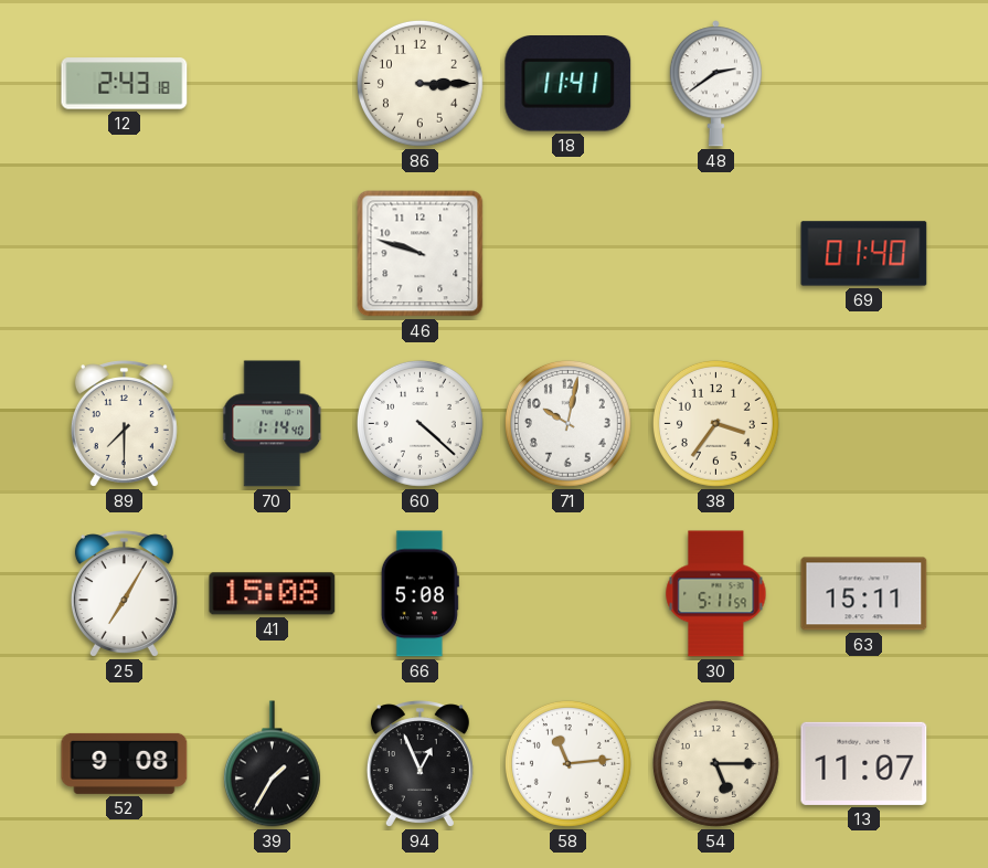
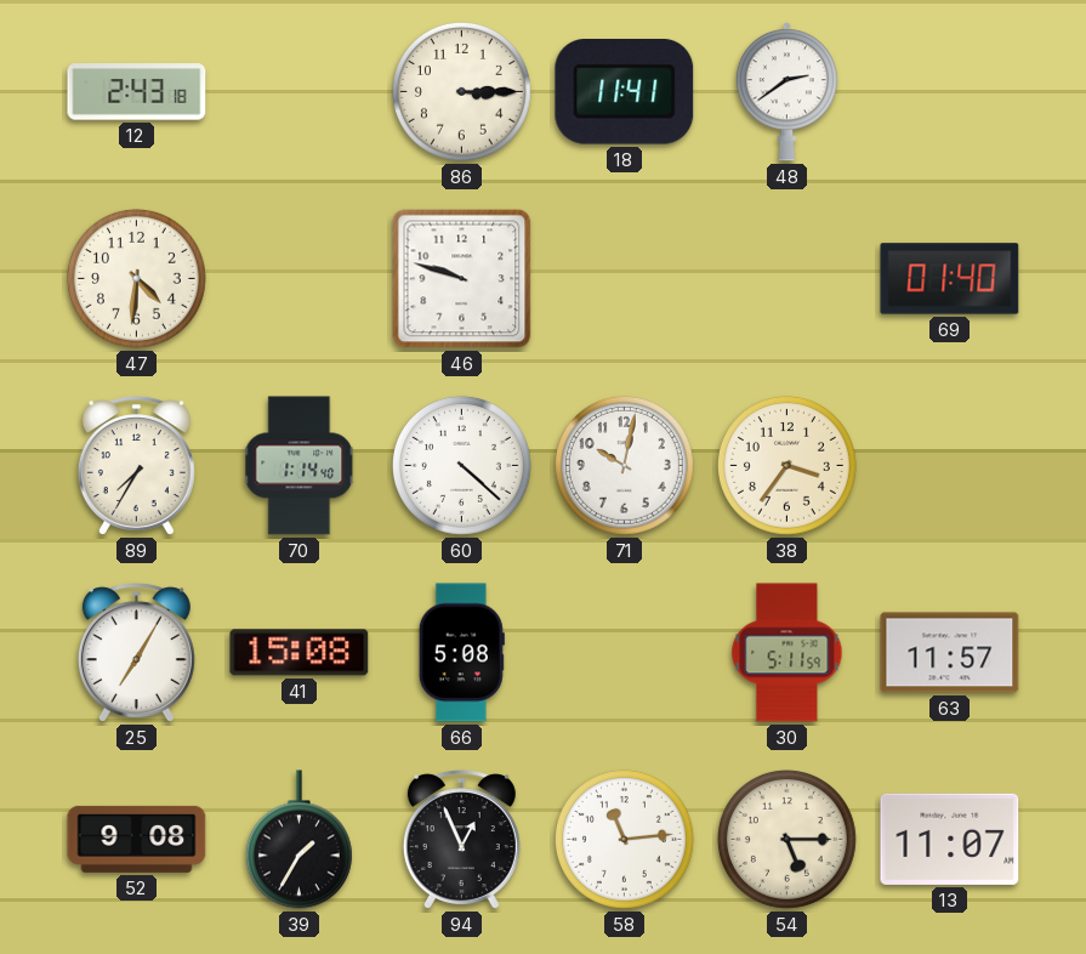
47: none -> 4:31 (136, 278)
89: 7:30 -> 7:35 (136, 466)
63: 15:11 -> 11:57 (950, 653)
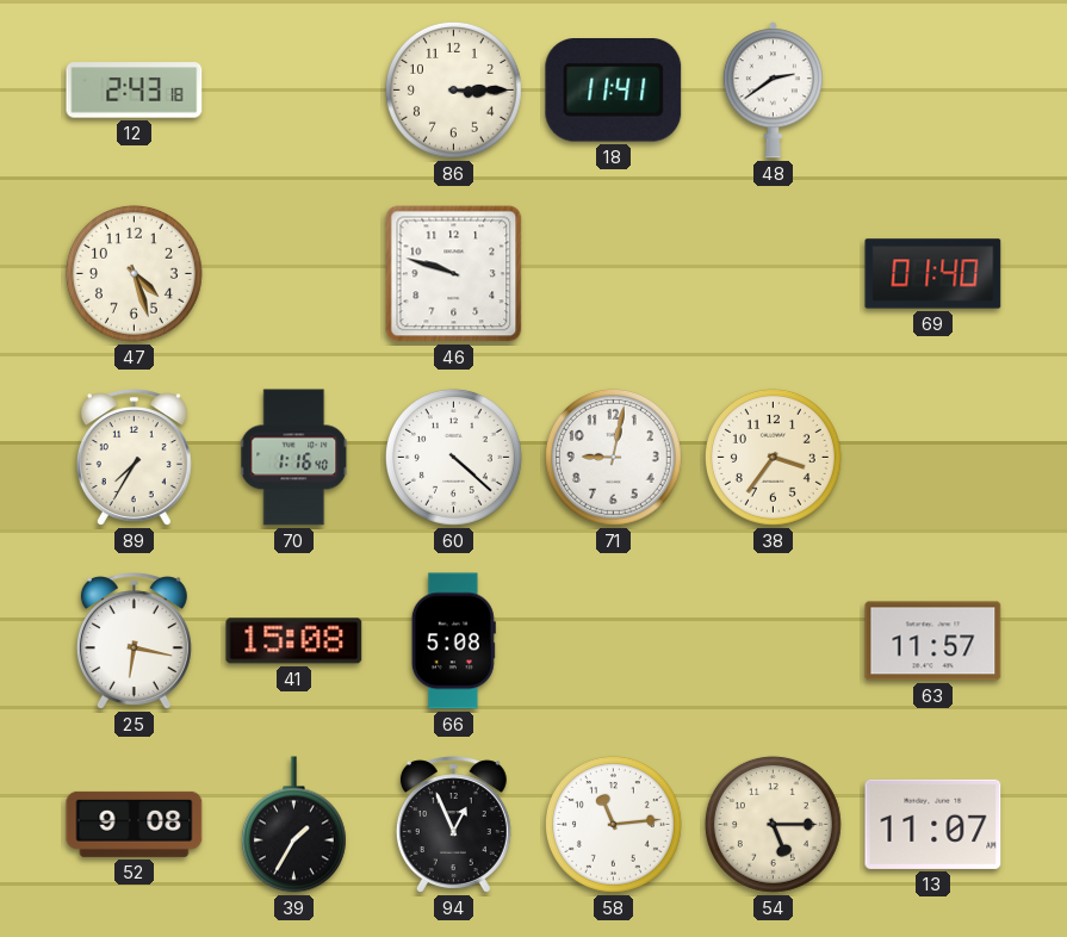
47: 4:31 -> 4:27 (134, 273)
70: 1:14 -> 1:16 (294, 458)
71: 10:02 -> 9:02 (613, 457)
25: 7:05 -> 6:17 (134, 641)
30: 5:11 -> none (788, 653)
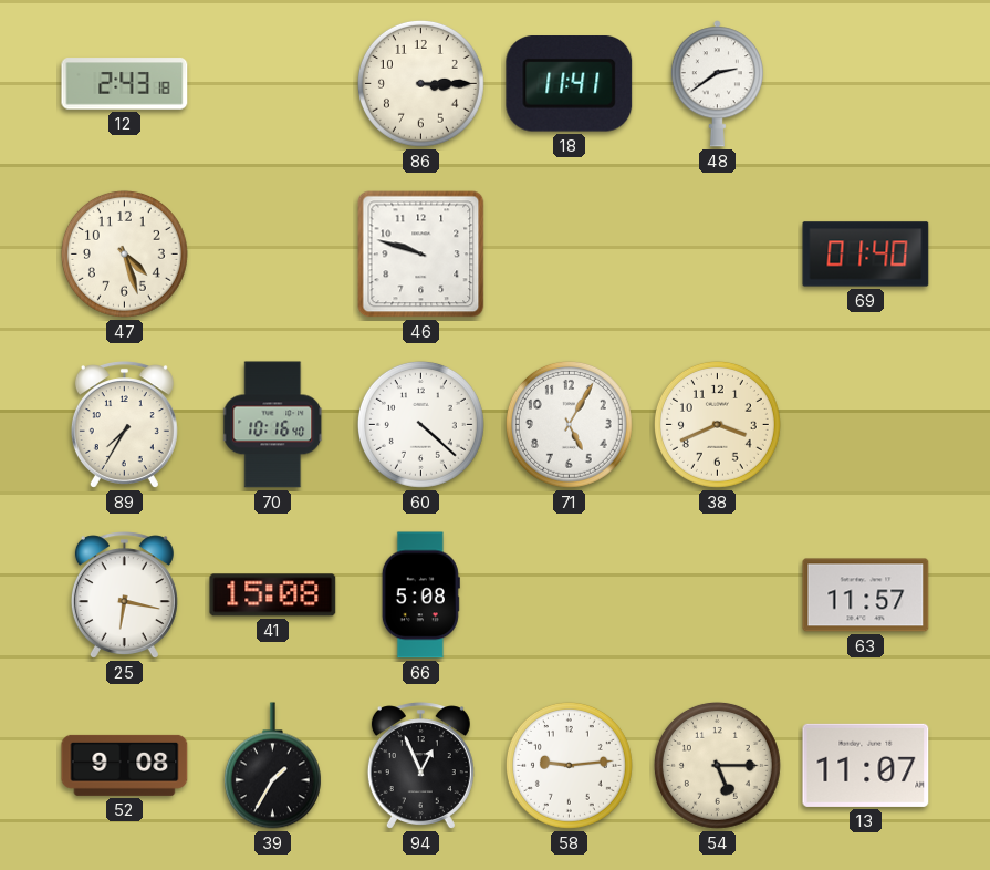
70: 1:16 -> 10:16 (273, 425)
71: 9:02 -> 5:05 (569, 424)
38: 3:36 -> 3:41 (717, 424)
58: 11:14 -> 9:14 (569, 765)
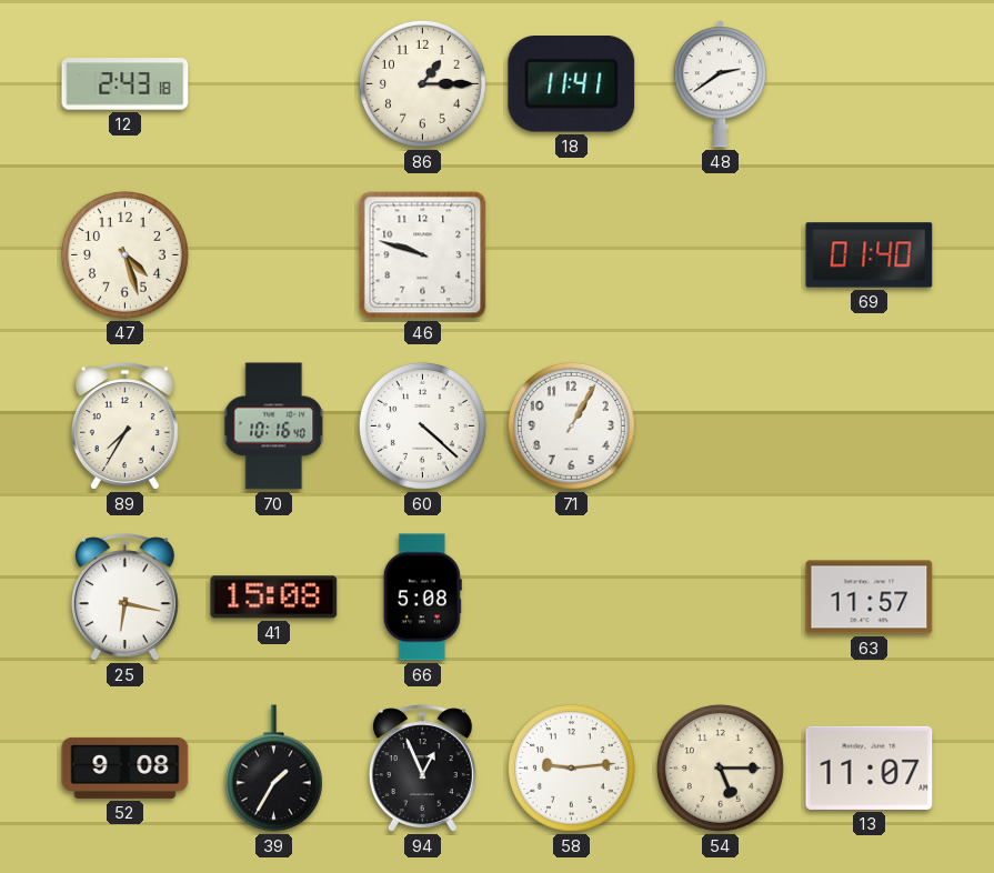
86: 3:15 -> 1:15 (422, 83)
71: 5:05 -> 1:05 (571, 425)
38: 3:41 -> none (717, 424)
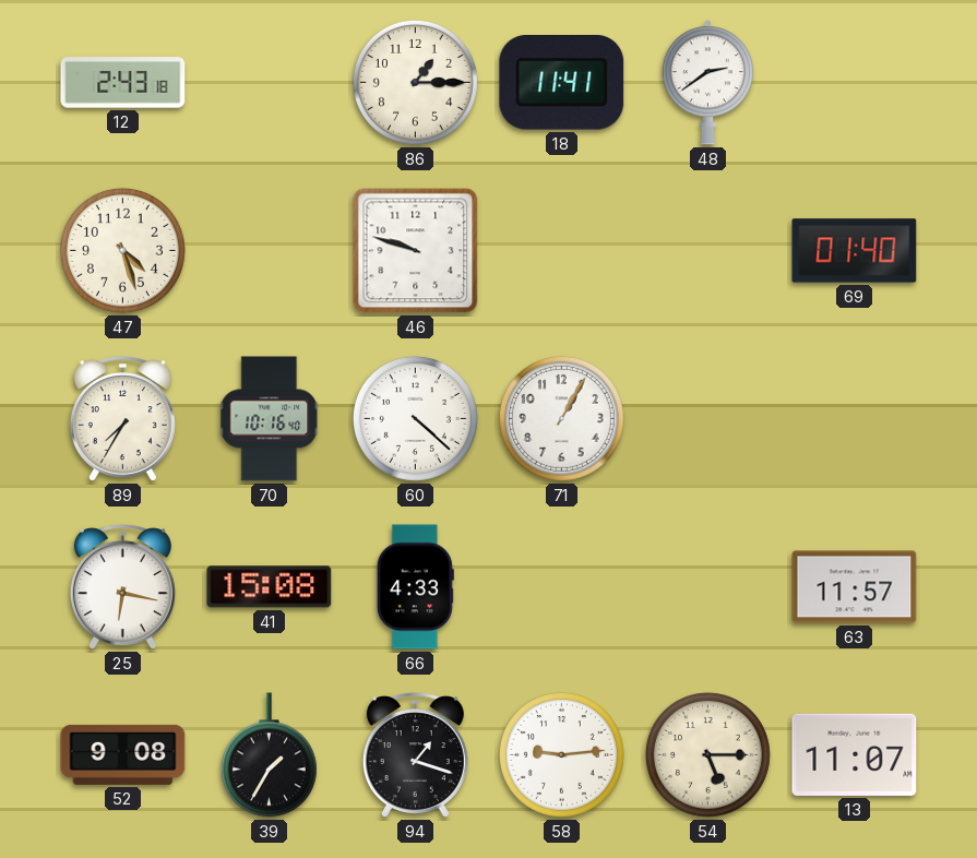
66: 5:08 -> 4:33 (415, 587)
94: 12:56 -> 1:18 (415, 755)
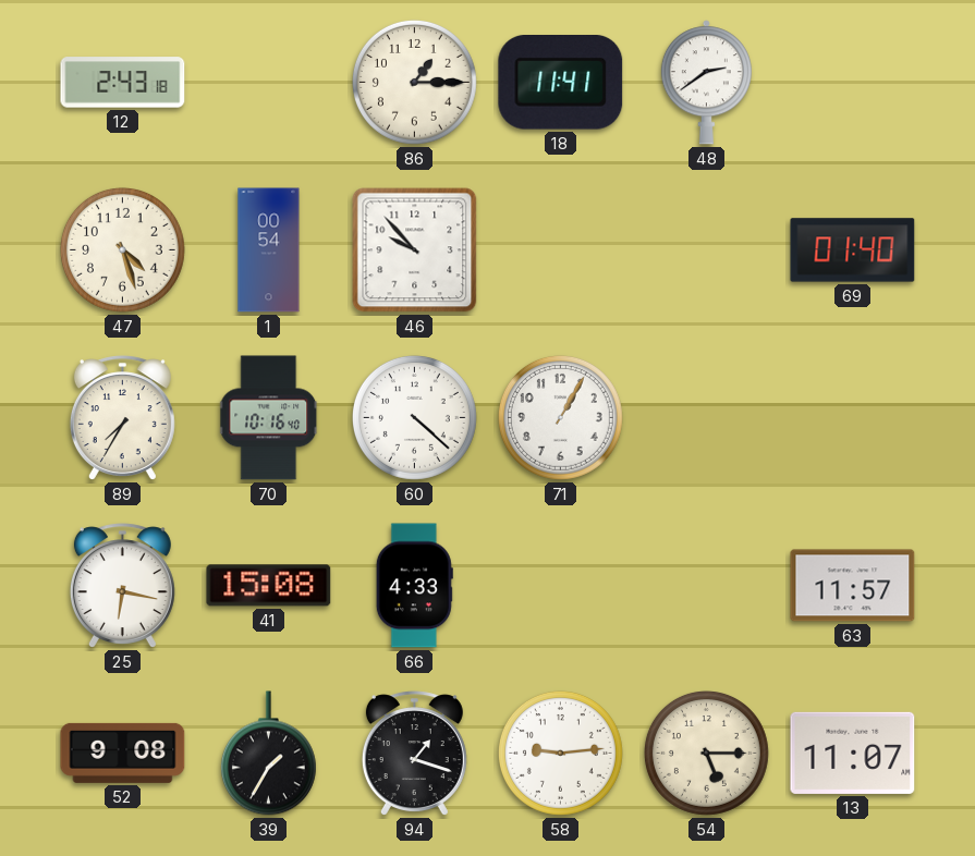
1: none -> 00:54 (269, 250)
46: 9:48 -> 9:53 (415, 250)
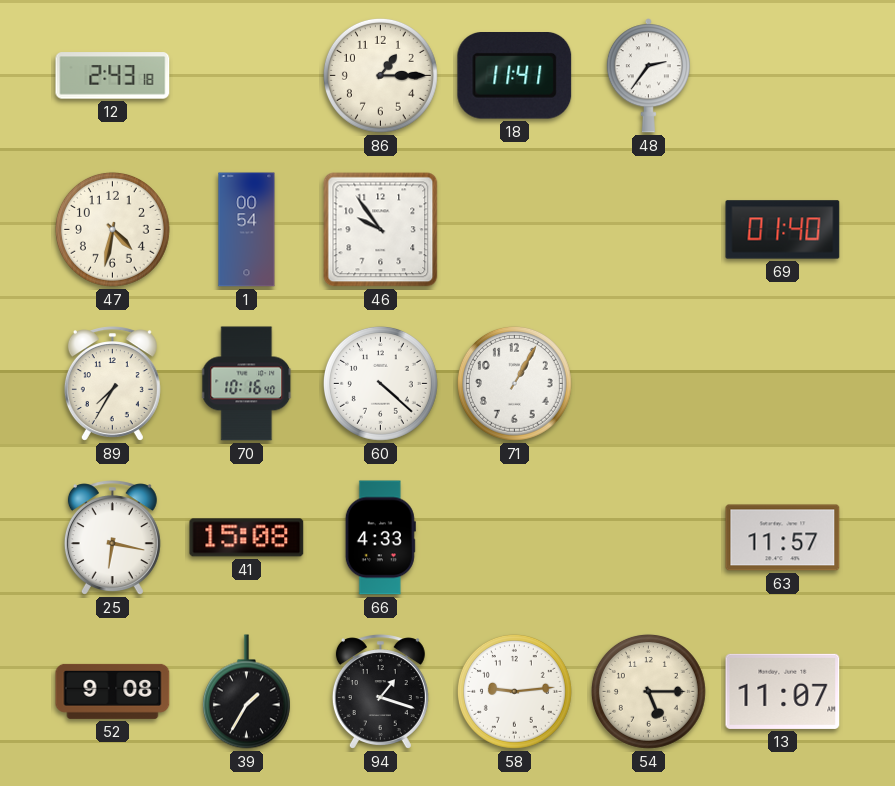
48: 2:39 -> 2:36 (648, 76)
47: 4:27 -> 4:32 (112, 229)
46: 9:53 -> 9:54 (381, 230)
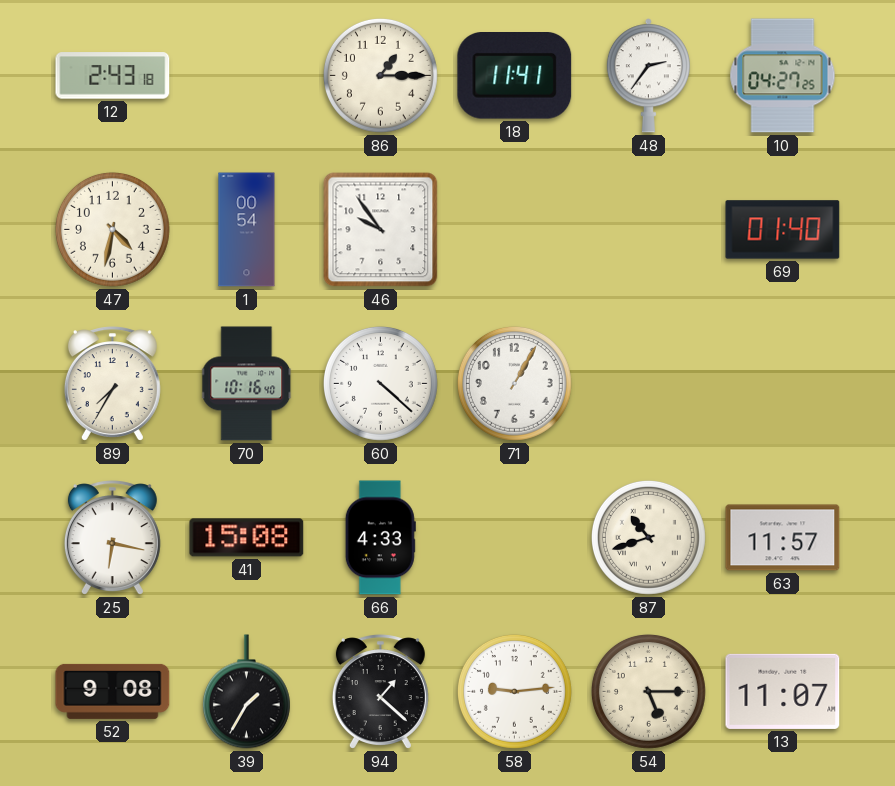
10: none -> 04:27 (783, 76)
87: none -> 10:42 (648, 537)
94: 1:18 -> 1:22 (380, 692)
